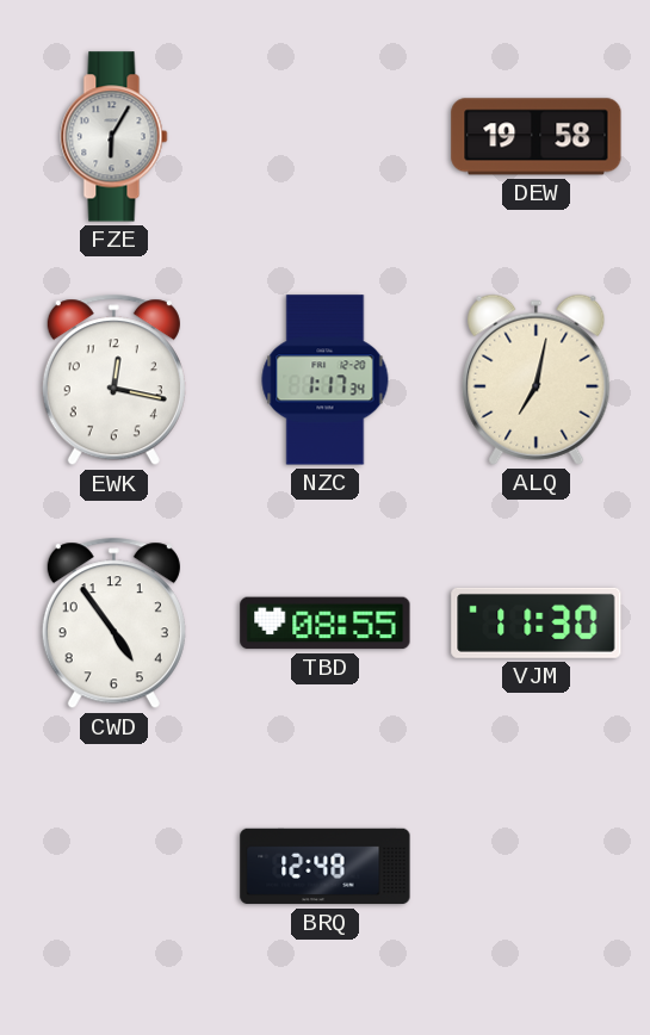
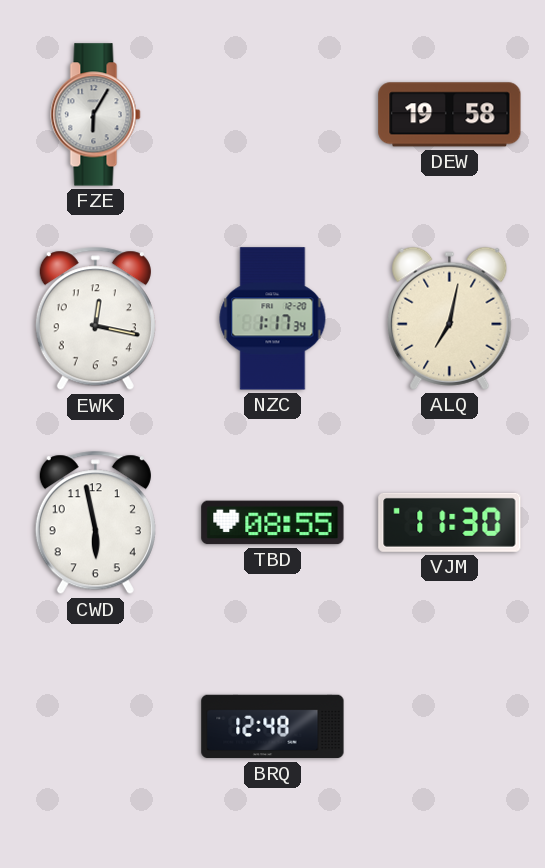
CWD: 4:54 -> 5:58 (95, 523)
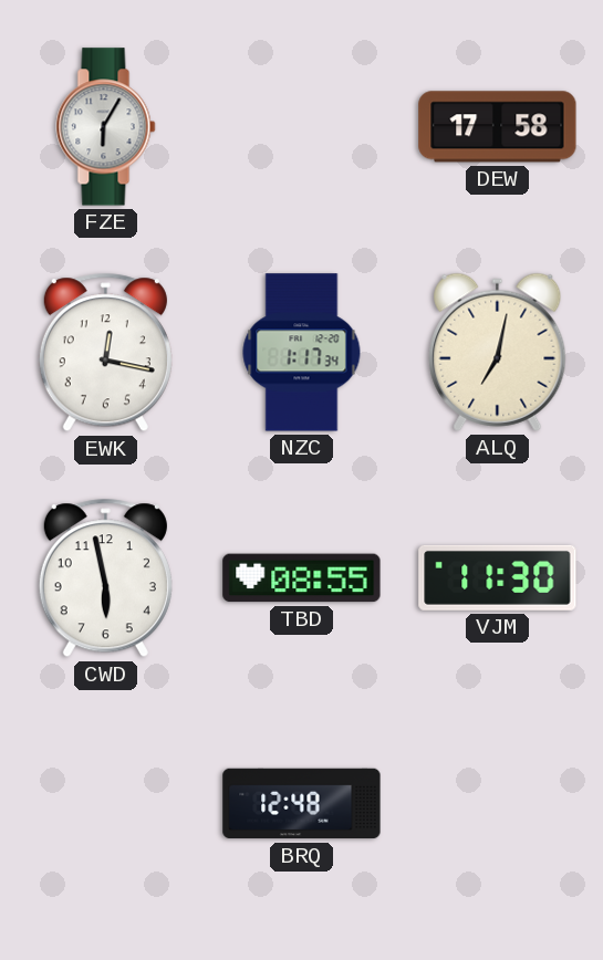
DEW: 19:58 -> 17:58 (498, 127)
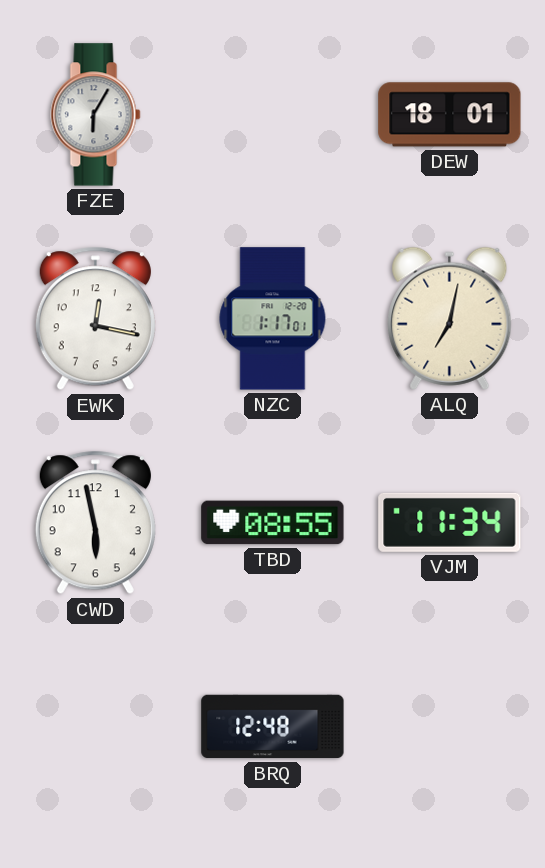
DEW: 17:58 -> 18:01 (450, 115)
NZC: 1:17:34 -> 1:17:01 (273, 319)
VJM: 11:30 -> 11:34 (450, 522)
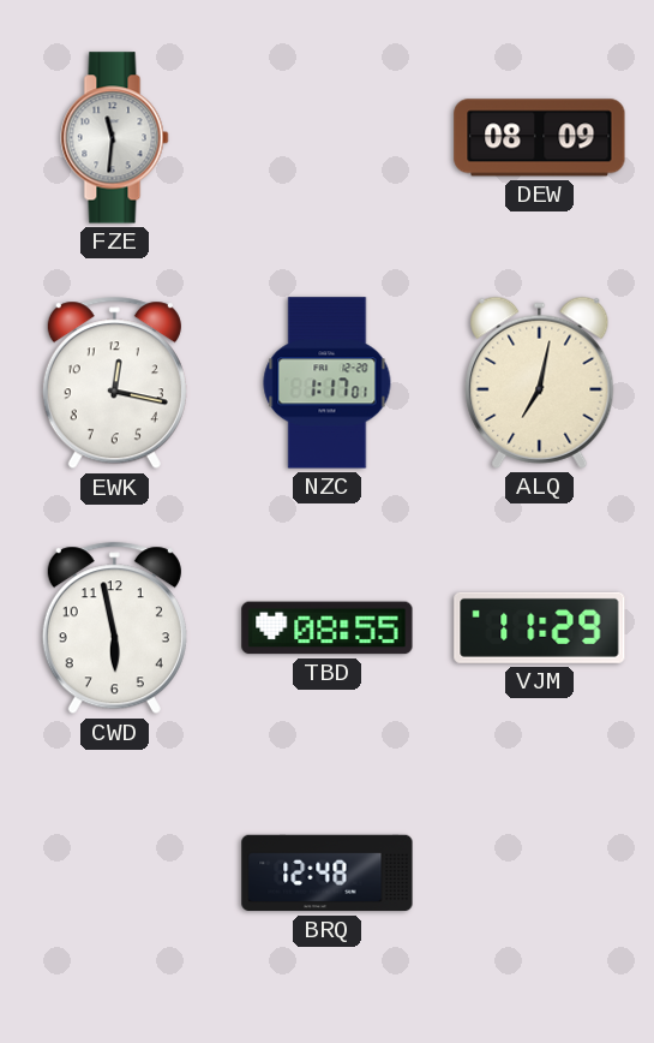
FZE: 6:05 -> 11:31 (115, 138)
DEW: 18:01 -> 08:09 (540, 138)
VJM: 11:34 -> 11:29 (540, 627)
